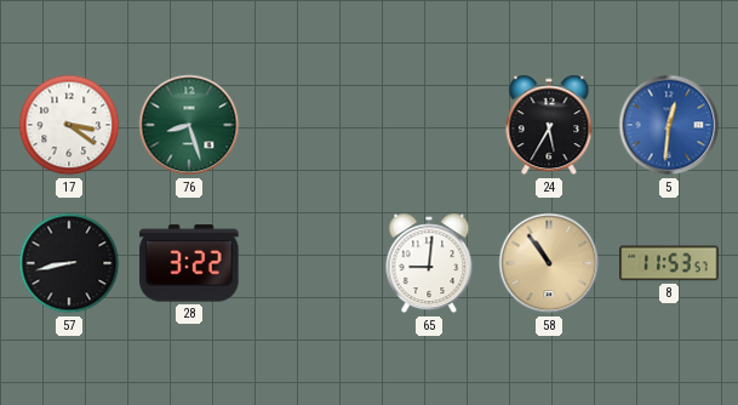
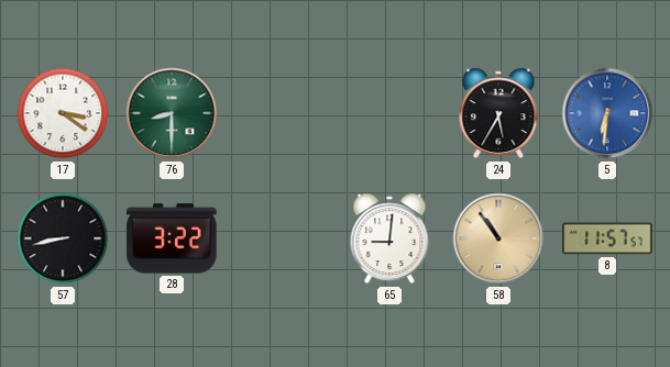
76: 8:27 -> 8:30 (172, 113)
5: 12:31 -> 6:31 (607, 113)
8: 11:53 -> 11:57 (607, 238)
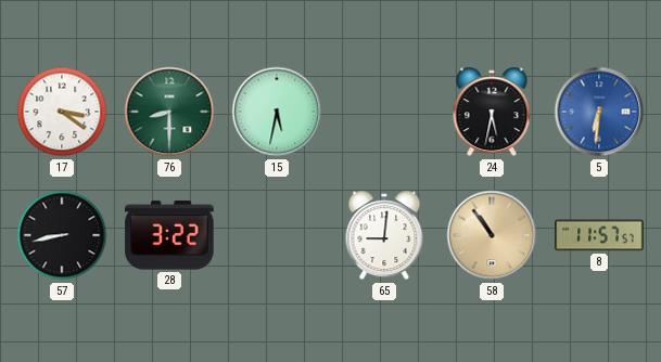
15: none -> 5:32 (277, 112)
24: 5:35 -> 5:32 (492, 112)
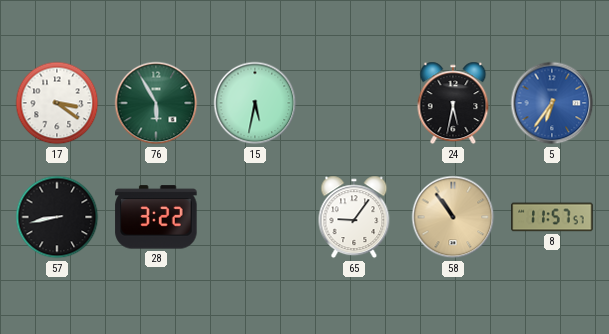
76: 8:30 -> 5:55 (156, 103)
5: 6:31 -> 6:36 (552, 103)
65: 9:01 -> 9:06 (354, 217)
